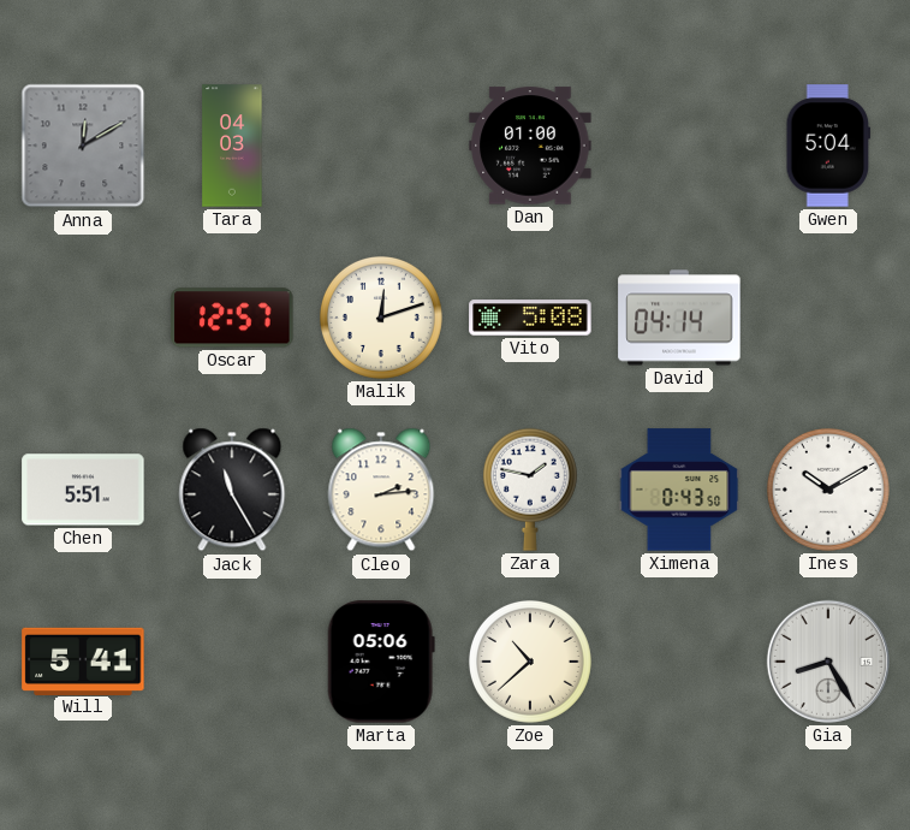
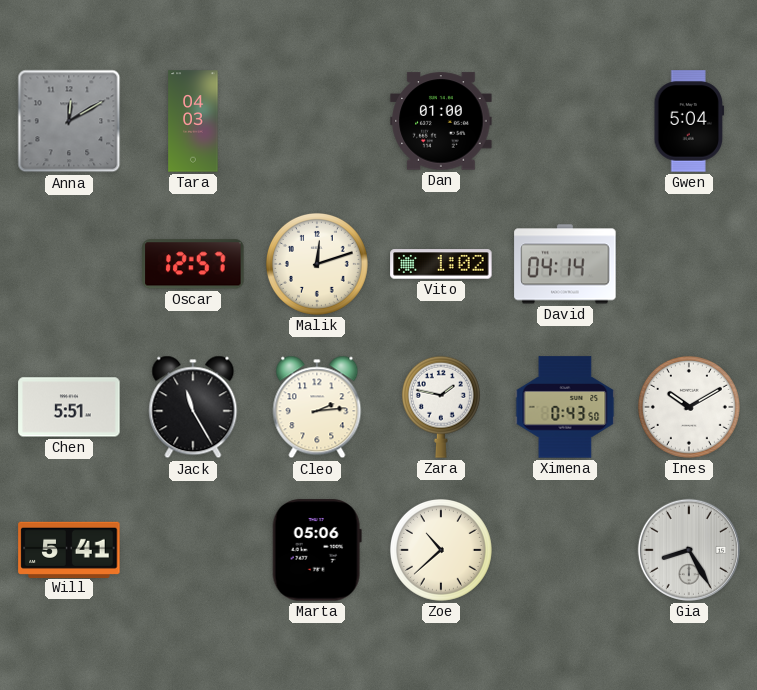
Vito: 5:08 -> 1:02 (441, 264)
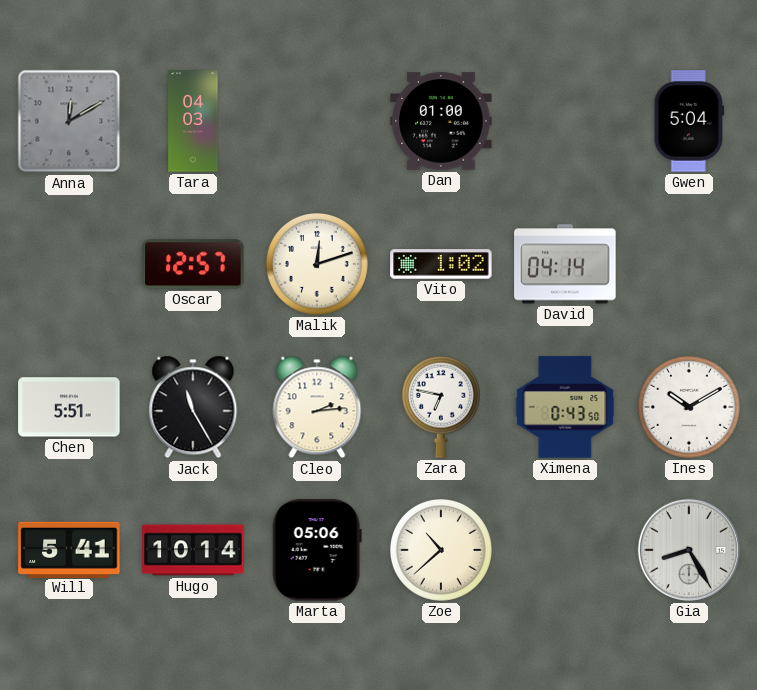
Zara: 1:47 -> 6:47 (441, 407)
Hugo: none -> 10:14 (193, 550)
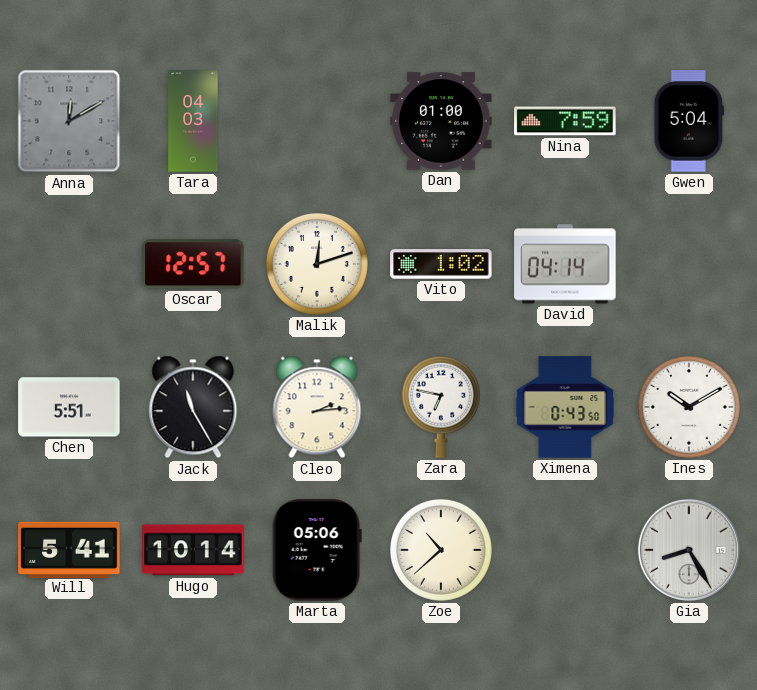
Nina: none -> 7:59 (565, 121)
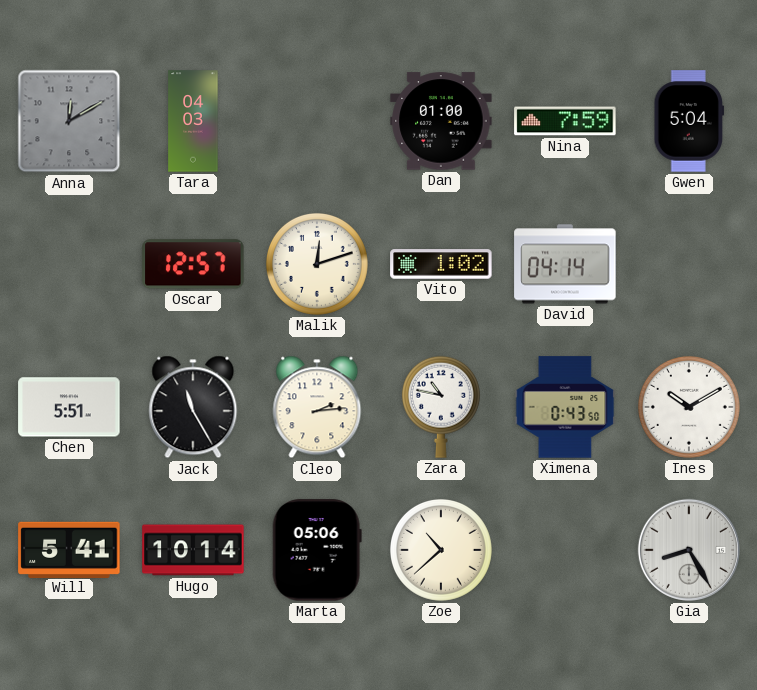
Zara: 6:47 -> 10:47 (441, 407)
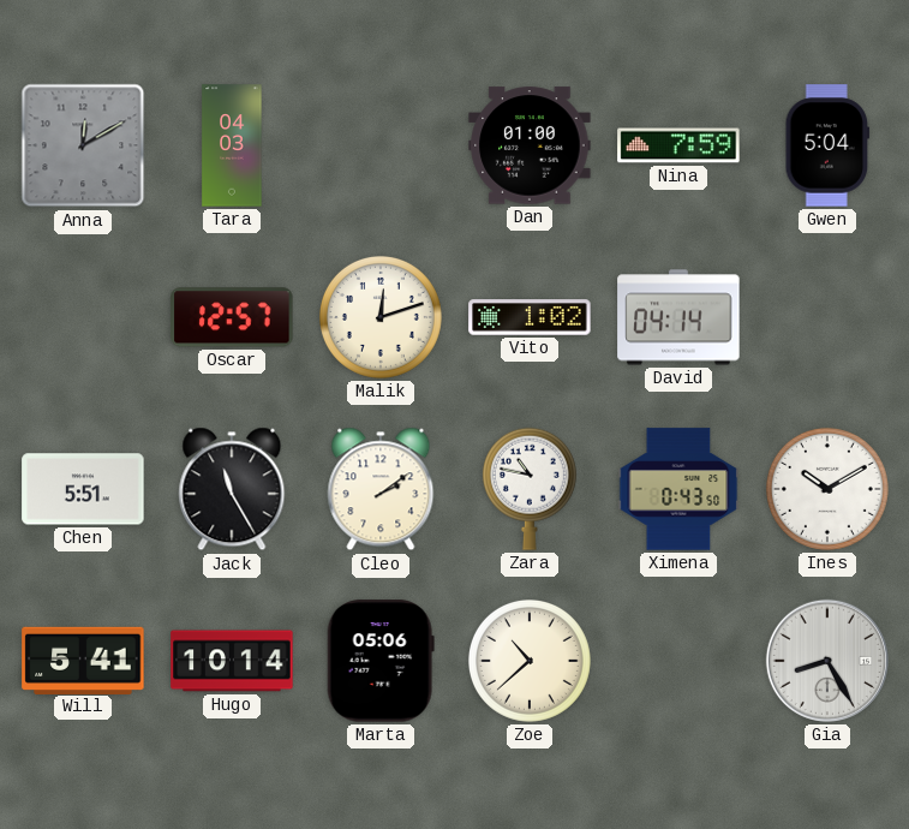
Cleo: 2:14 -> 2:09 (381, 489)
